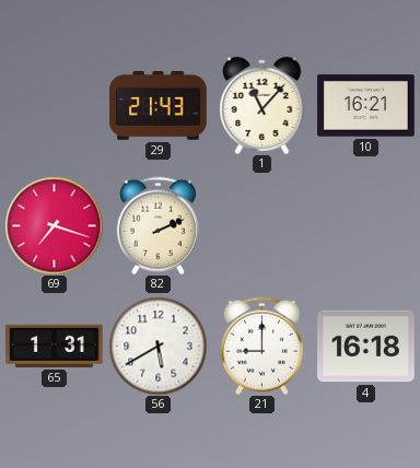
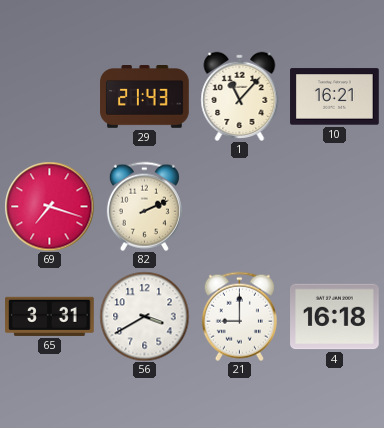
65: 1:31 -> 3:31 (50, 316)
56: 5:40 -> 3:40 (144, 316)
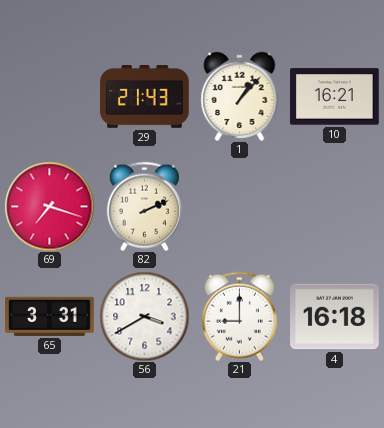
1: 11:07 -> 1:07 (240, 96)
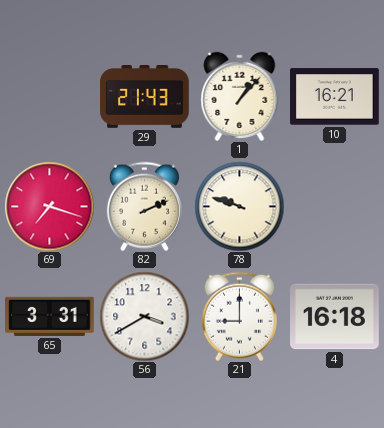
78: none -> 9:48 (239, 206)
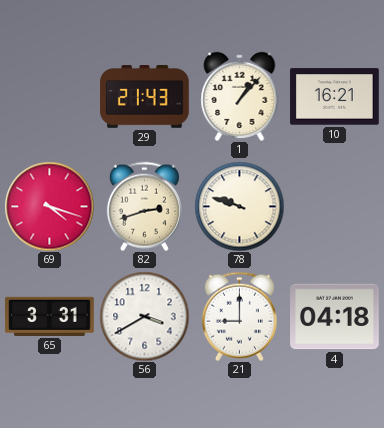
69: 7:18 -> 4:18 (49, 206)
82: 2:11 -> 2:42 (144, 206)
4: 16:18 -> 04:18 (335, 317)
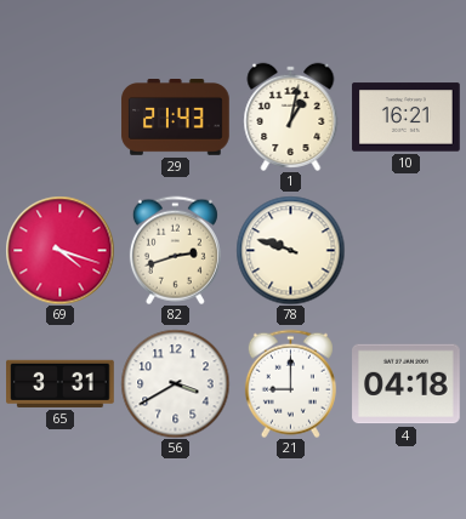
1: 1:07 -> 1:02 (291, 116)
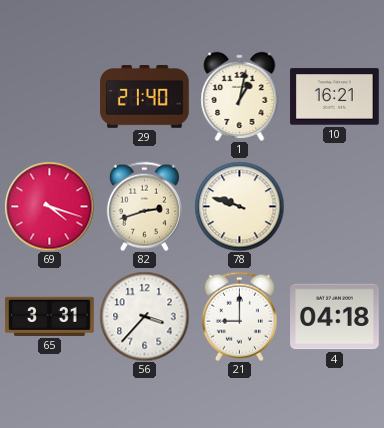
29: 21:43 -> 21:40 (145, 97)
56: 3:40 -> 3:37 (144, 316)
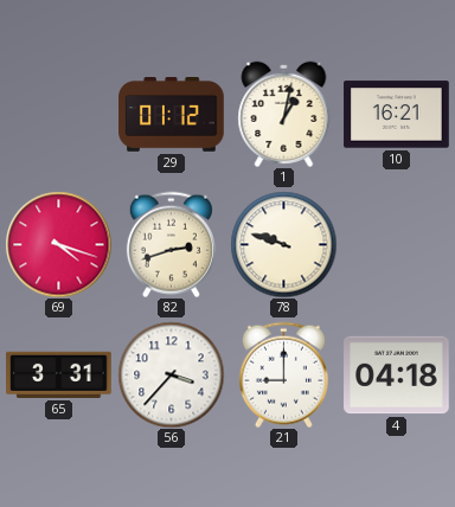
29: 21:40 -> 01:12 (172, 115)
